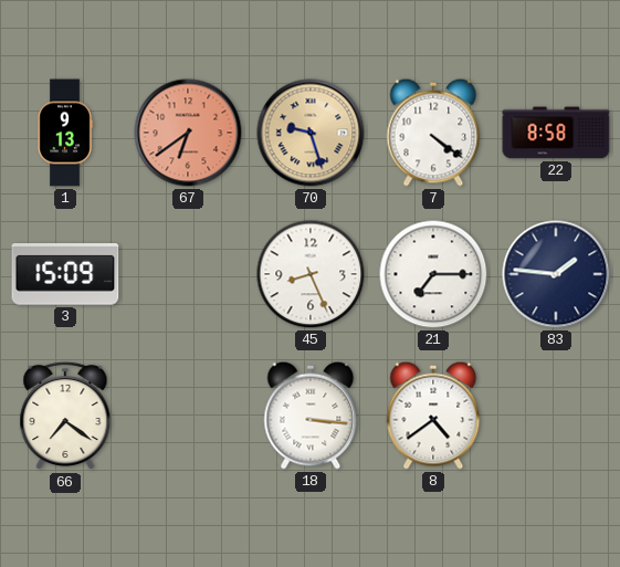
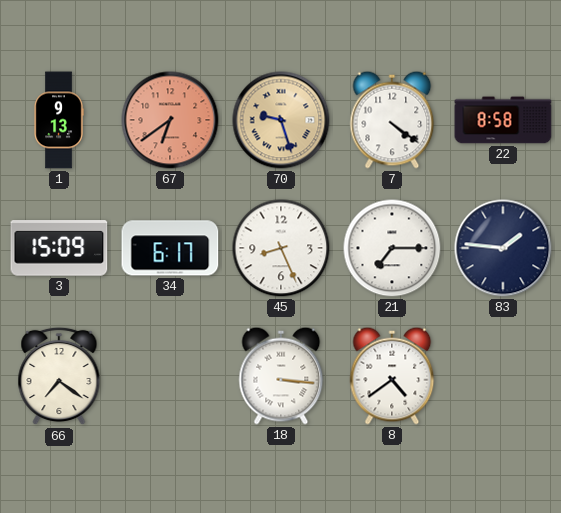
34: none -> 6:17 (170, 248)
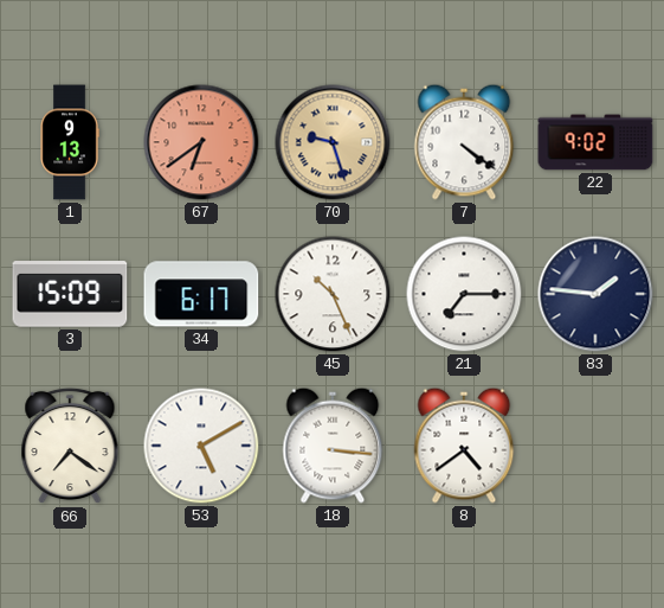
22: 8:58 -> 9:02 (595, 142)
45: 8:26 -> 10:26 (333, 294)
53: none -> 5:10 (201, 446)
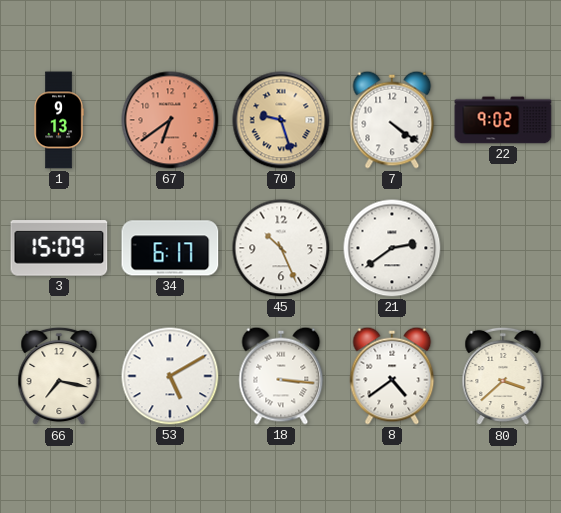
21: 7:15 -> 2:39 (392, 248)
83: 1:46 -> none (595, 294)
66: 7:21 -> 7:17 (59, 376)
80: none -> 3:38 (503, 376)
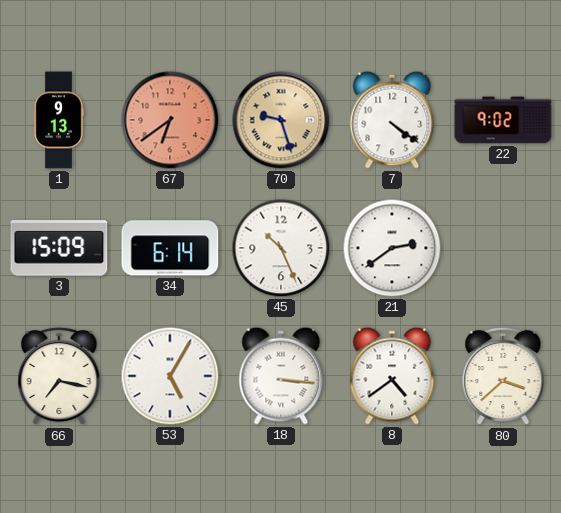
34: 6:17 -> 6:14 (170, 248)
53: 5:10 -> 5:05 (170, 376)
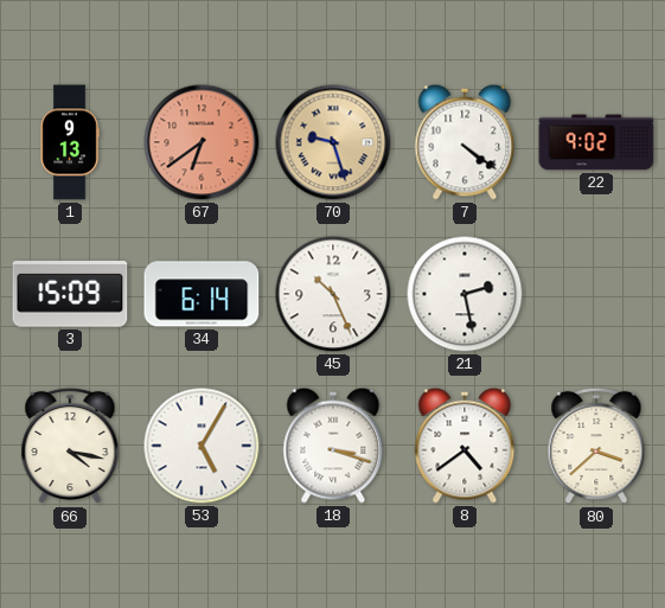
21: 2:39 -> 2:28 (465, 294)
66: 7:17 -> 4:17 (70, 446)
18: 3:16 -> 3:18 (333, 446)
